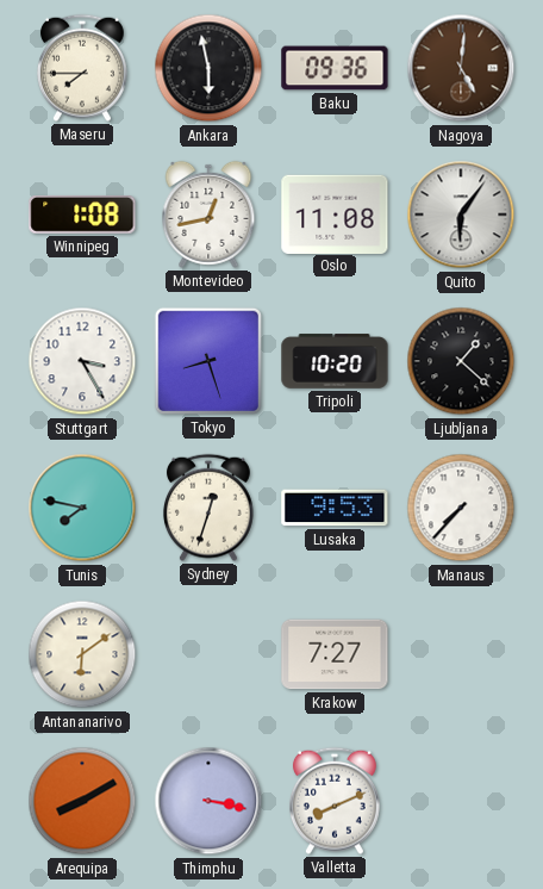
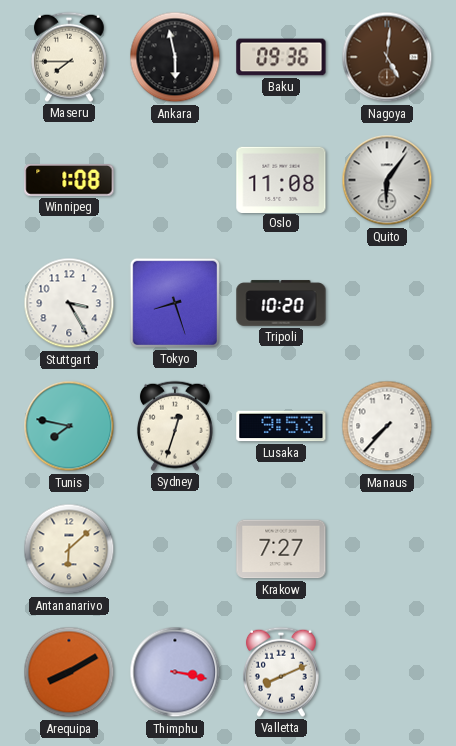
Montevideo: 12:43 -> none (208, 215)
Ljubljana: 1:22 -> none (461, 361)
Antananarivo: 6:09 -> 6:08 (69, 549)
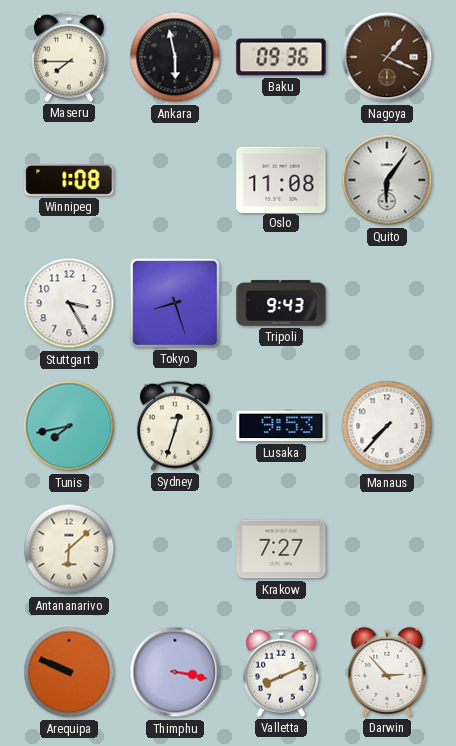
Nagoya: 5:01 -> 1:19 (387, 57)
Tripoli: 10:20 -> 9:43 (281, 303)
Tunis: 7:47 -> 7:43 (69, 426)
Arequipa: 8:10 -> 9:49 (69, 672)
Darwin: none -> 2:53 (387, 672)
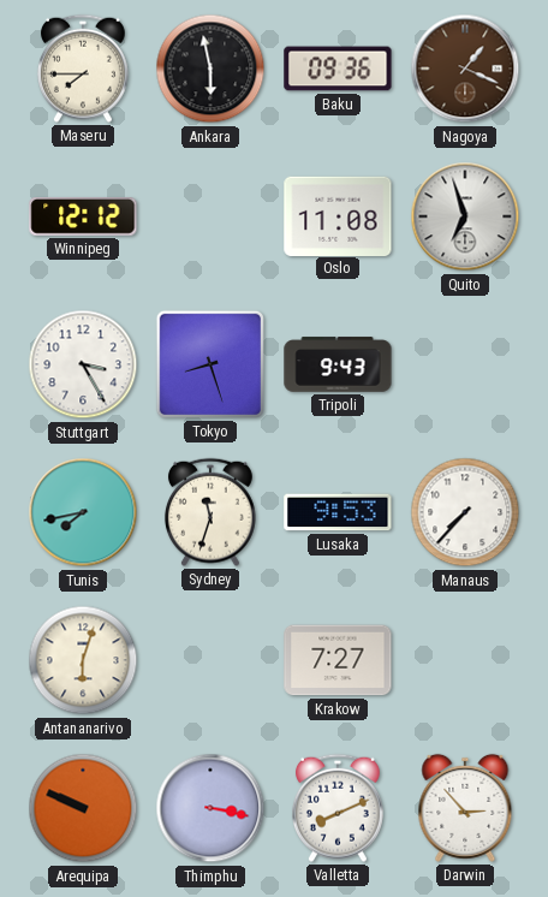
Winnipeg: 1:08 -> 12:12 (83, 218)
Quito: 6:06 -> 6:57 (465, 216)
Sydney: 12:33 -> 11:33 (210, 512)
Antananarivo: 6:08 -> 6:03 (83, 660)
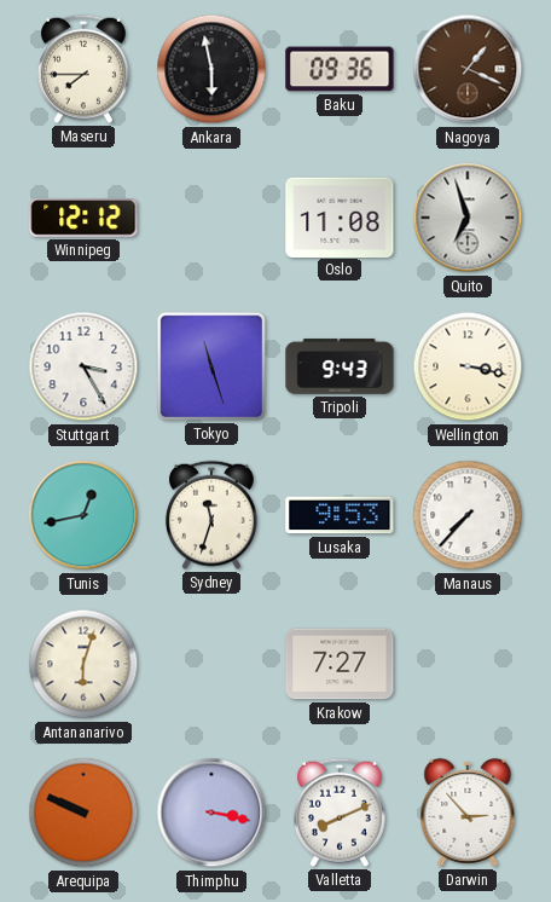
Tokyo: 8:27 -> 11:27 (211, 366)
Wellington: none -> 3:17 (468, 366)
Tunis: 7:43 -> 12:43 (83, 515)
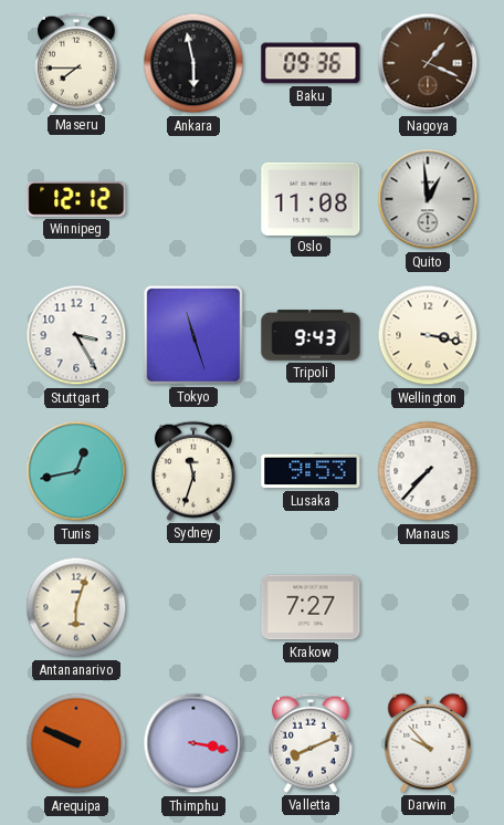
Quito: 6:57 -> 12:59 (428, 199)
Darwin: 2:53 -> 9:53 (428, 743)
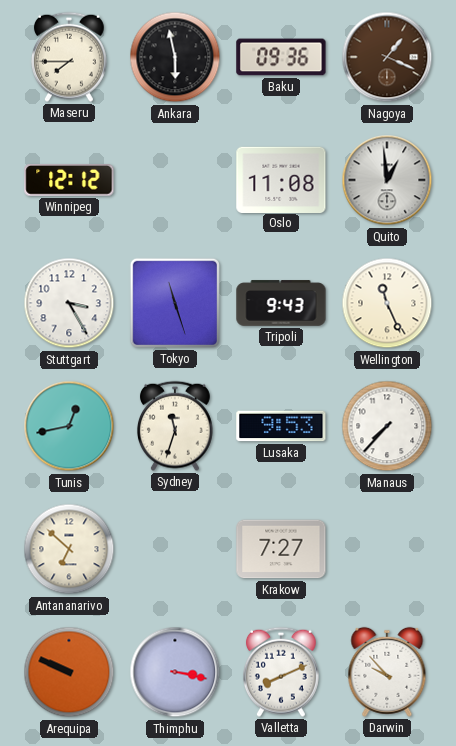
Wellington: 3:17 -> 11:26 (387, 303)
Antananarivo: 6:03 -> 6:52 (69, 549)
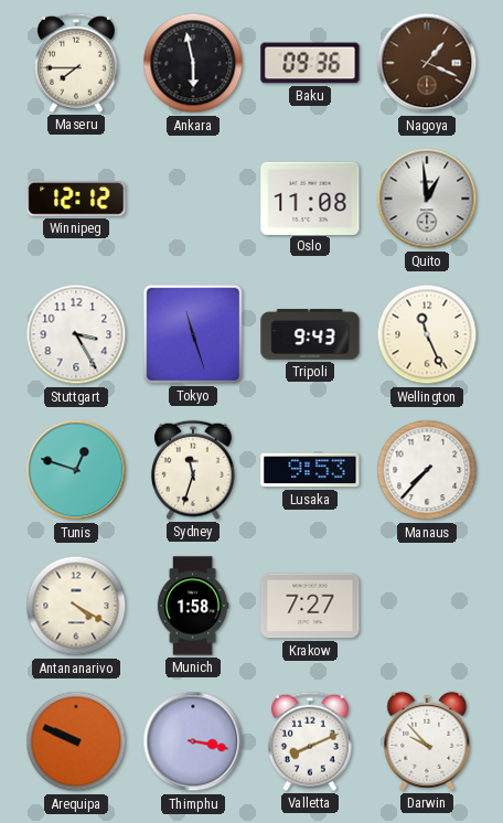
Tunis: 12:43 -> 12:48 (76, 470)
Antananarivo: 6:52 -> 4:20 (76, 606)
Munich: none -> 1:58 (193, 606)
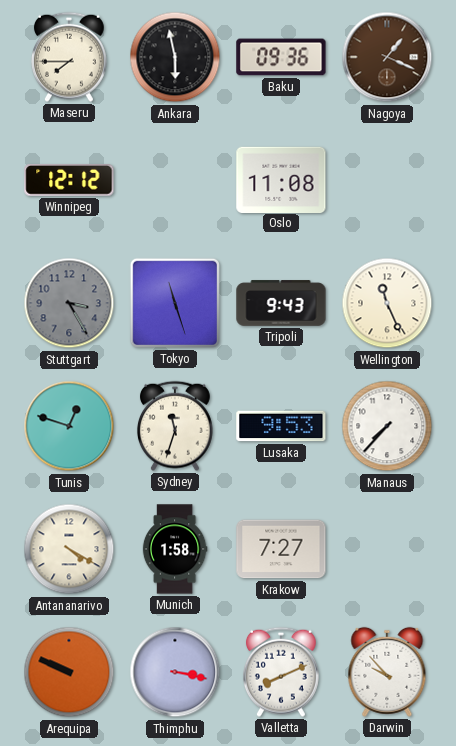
Quito: 12:59 -> none (427, 199)
Stuttgart dial: white -> grey (69, 303)
